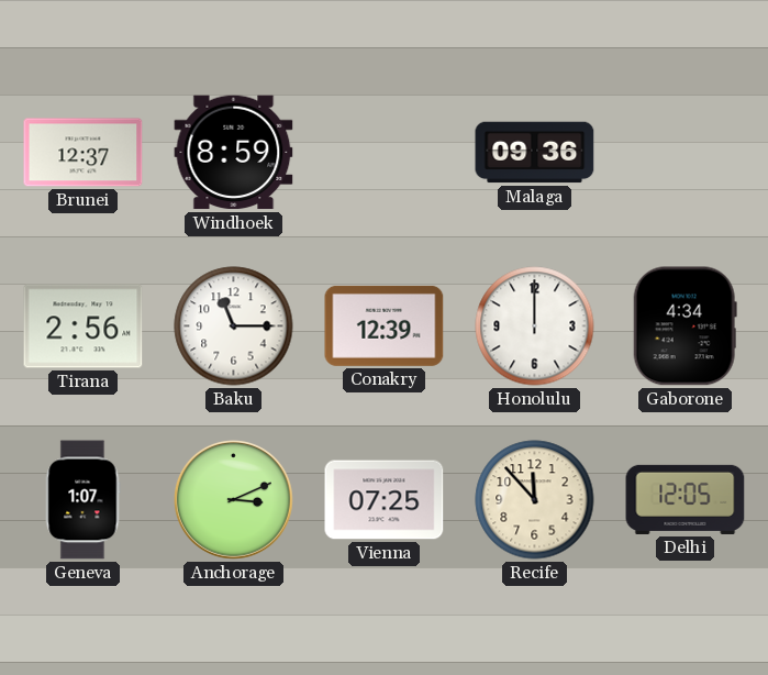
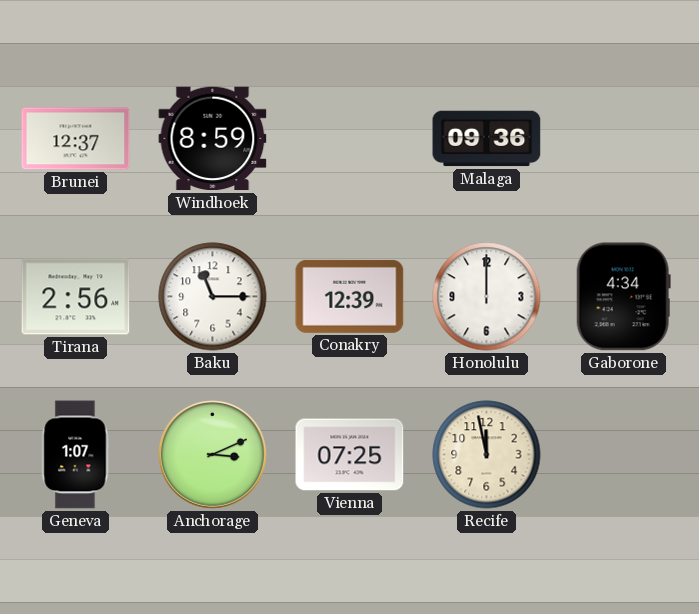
Recife: 11:53 -> 11:58 (487, 455)
Delhi: 12:05 -> none (686, 499)
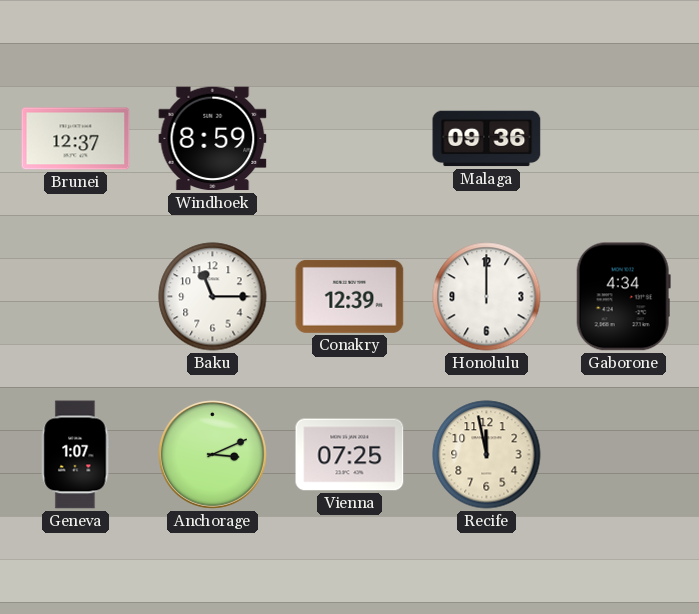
Tirana: 2:56 -> none (76, 297)
